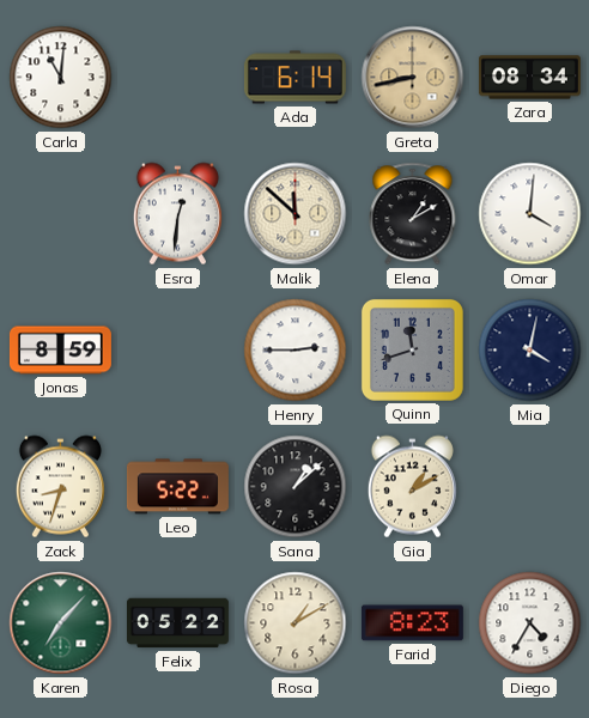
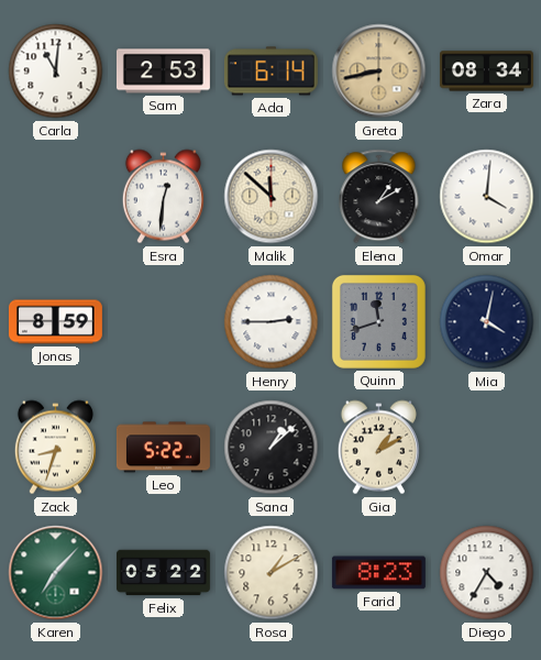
Sam: none -> 2:53 (163, 71)
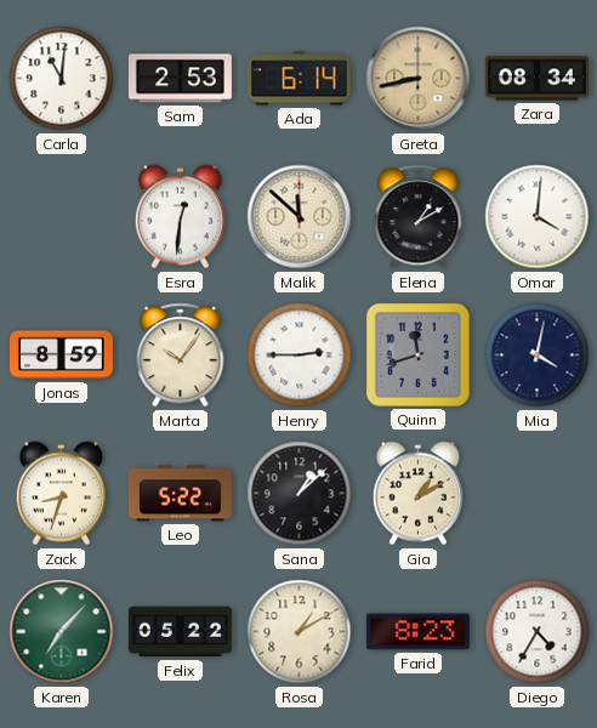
Marta: none -> 10:06 (181, 356)
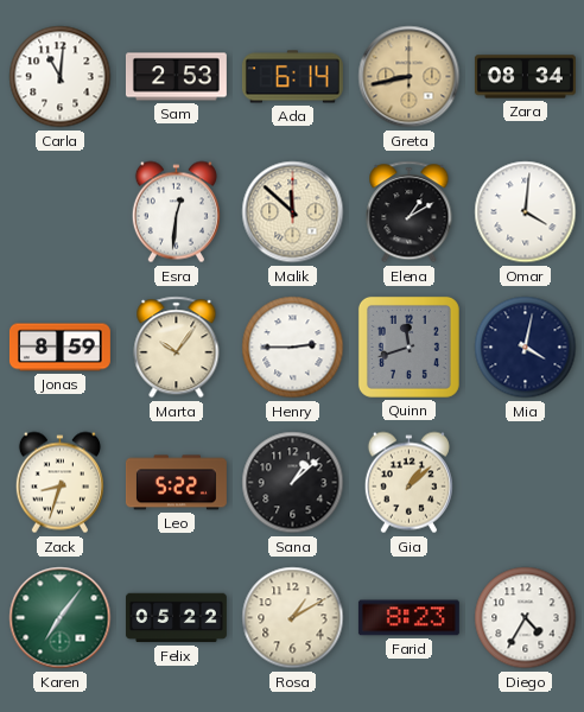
Gia: 1:10 -> 1:08 (408, 483)
Karen: 7:07 -> 7:06 (61, 618)
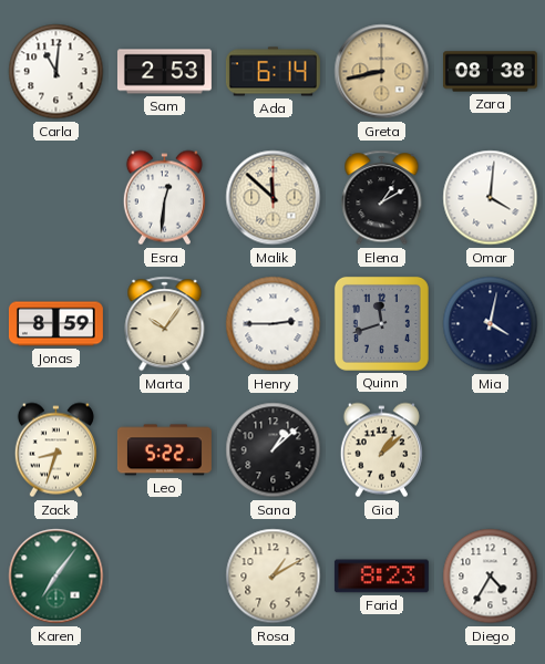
Zara: 08:34 -> 08:38 (490, 72)
Felix: 05:22 -> none (176, 618)
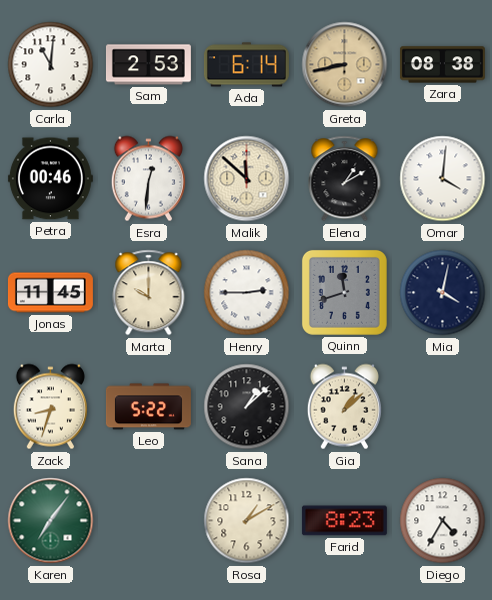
Petra: none -> 00:46 (50, 179)
Jonas: 8:59 -> 11:45 (50, 293)
Marta: 10:06 -> 10:00 (149, 293)
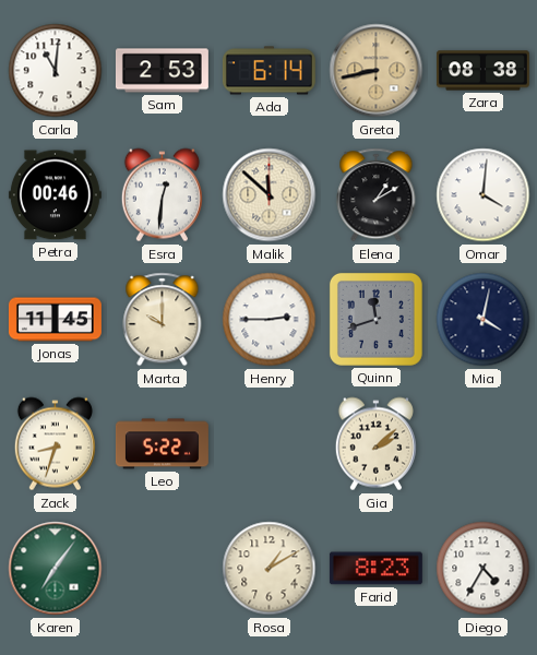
Sana: 1:08 -> none (247, 407)
Gia: 1:08 -> 2:08 (375, 444)
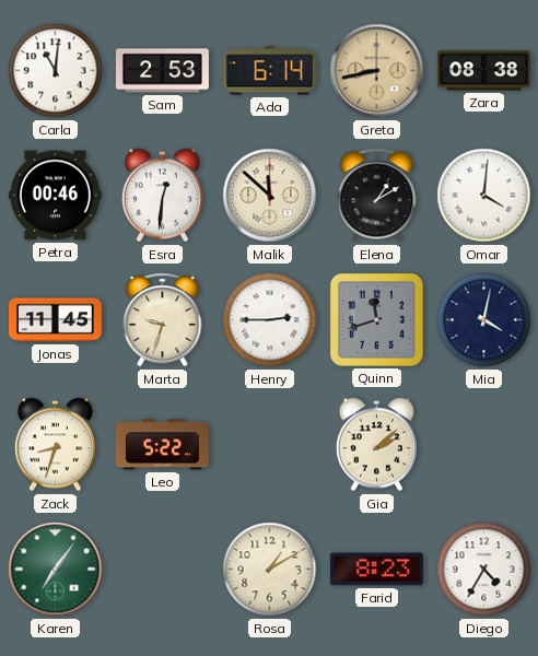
Marta: 10:00 -> 9:33 (163, 320)
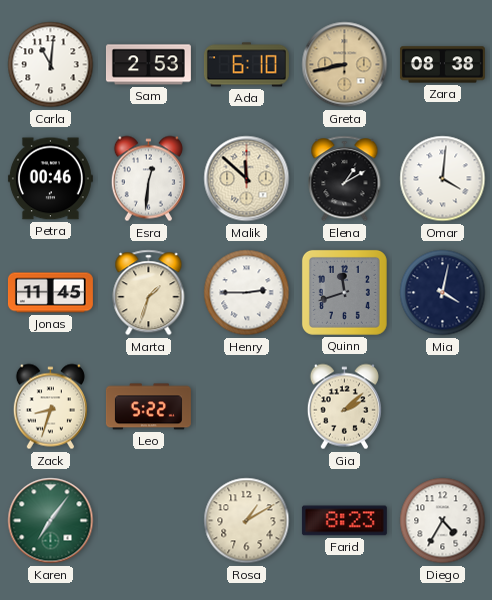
Ada: 6:14 -> 6:10 (246, 65)
Marta: 9:33 -> 1:33 (149, 293)
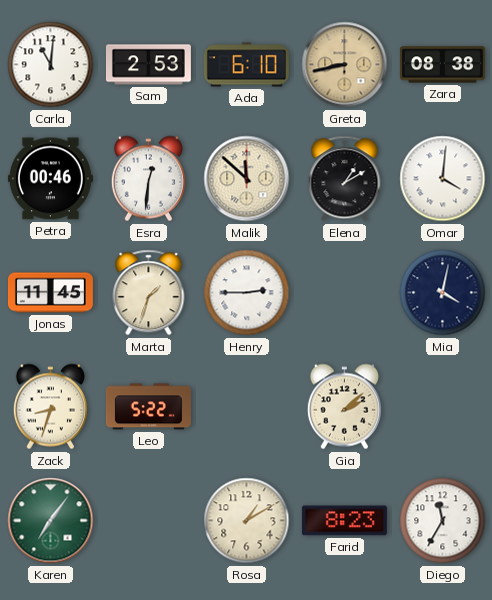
Quinn: 11:42 -> none (344, 292)
Diego: 4:35 -> 11:35 (443, 521)
